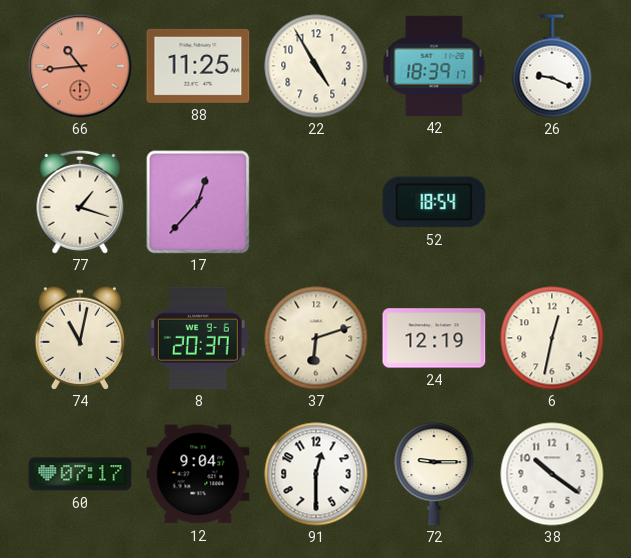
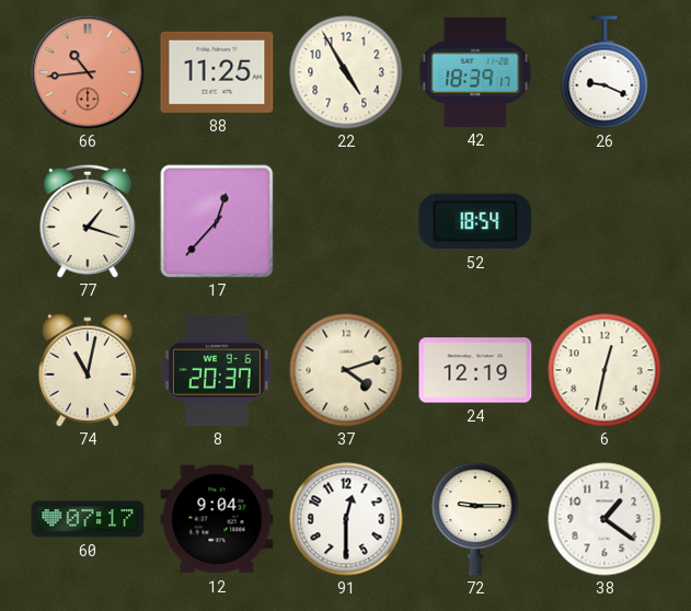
37: 6:12 -> 4:12 (346, 370)
38: 10:21 -> 1:21 (604, 519)
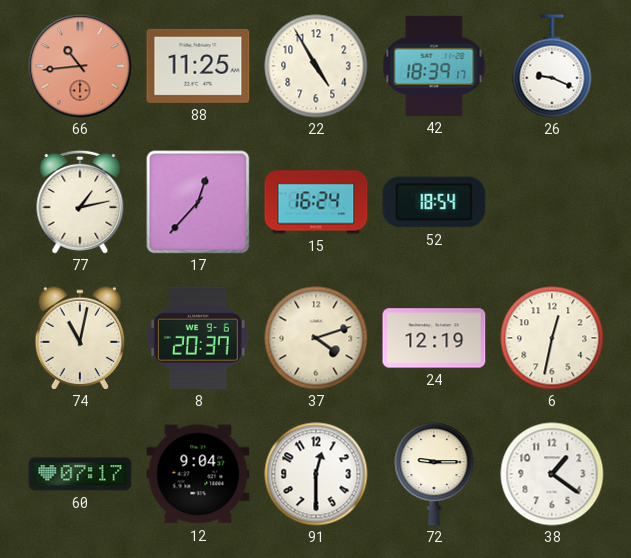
77: 1:18 -> 1:13 (80, 202)
15: none -> 16:24 (316, 202)
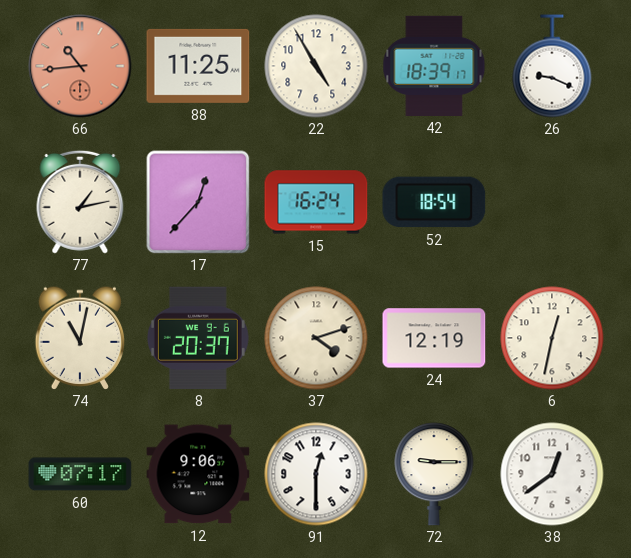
12: 9:04 -> 9:06 (198, 474)
38: 1:21 -> 12:39 (552, 474)
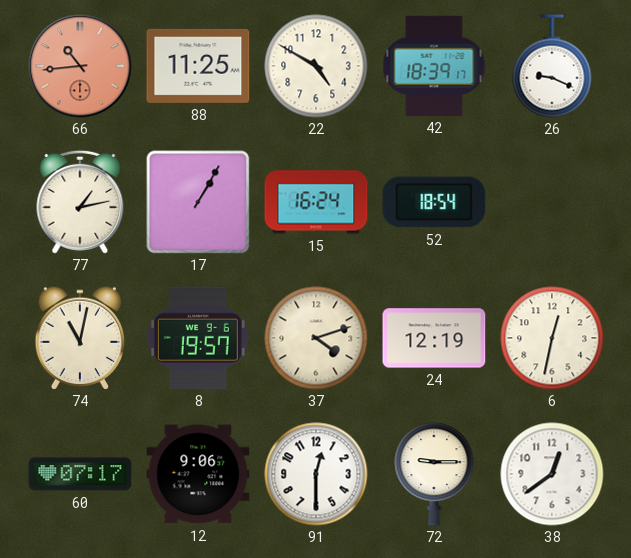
22: 4:55 -> 4:50 (316, 66)
17: 12:37 -> 1:05 (198, 202)
8: 20:37 -> 19:57 (198, 338)
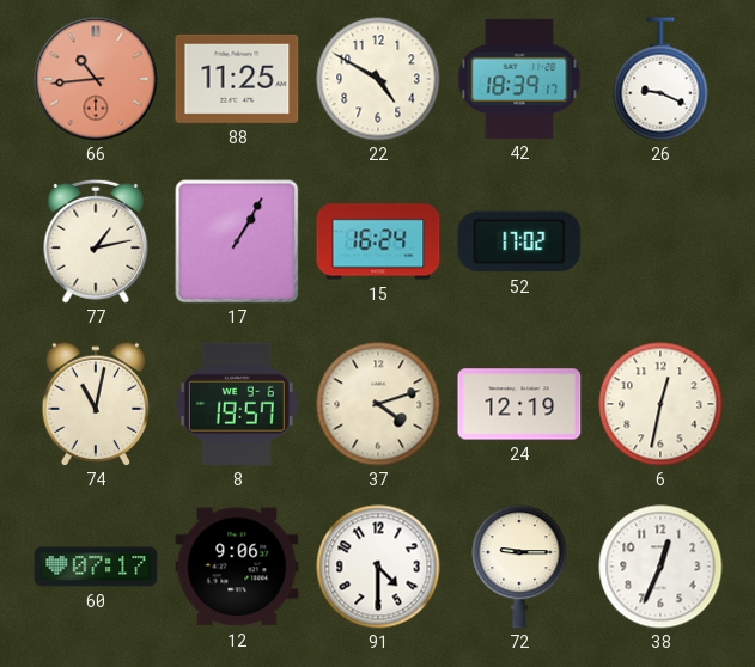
52: 18:54 -> 17:02 (519, 241)
91: 12:30 -> 4:30 (378, 567)
38: 12:39 -> 12:34 (660, 567)
